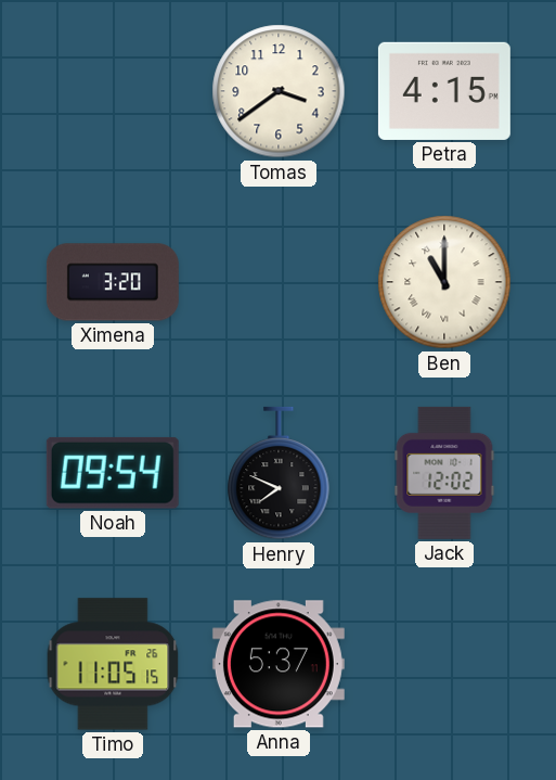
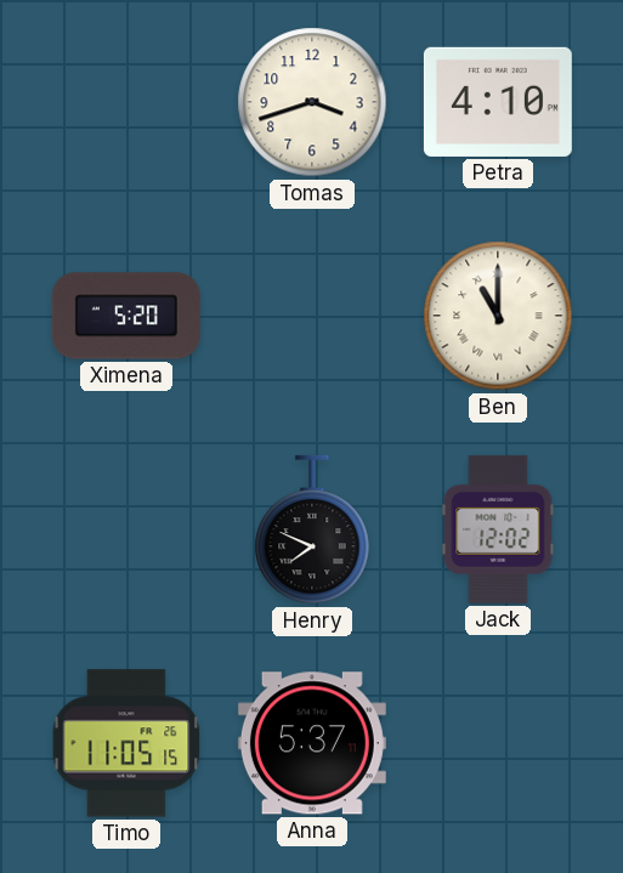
Tomas: 3:39 -> 3:42 (312, 102)
Petra: 4:15 -> 4:10 (498, 102)
Ximena: 3:20 -> 5:20 (126, 316)
Noah: 09:54 -> none (113, 473)
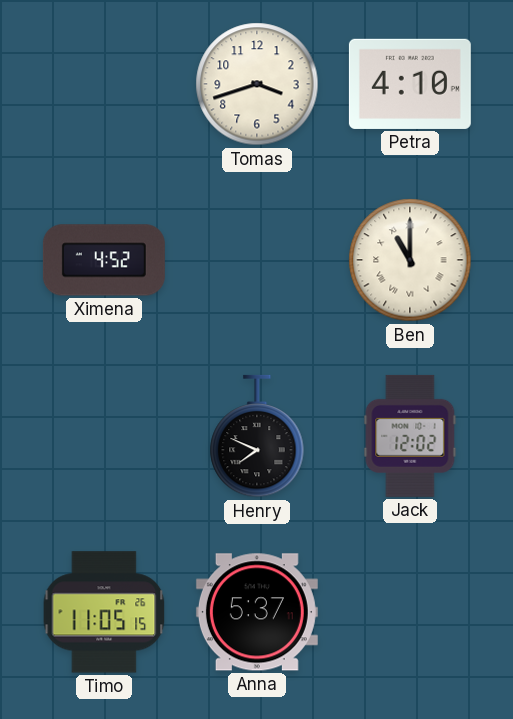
Ximena: 5:20 -> 4:52 (104, 260)
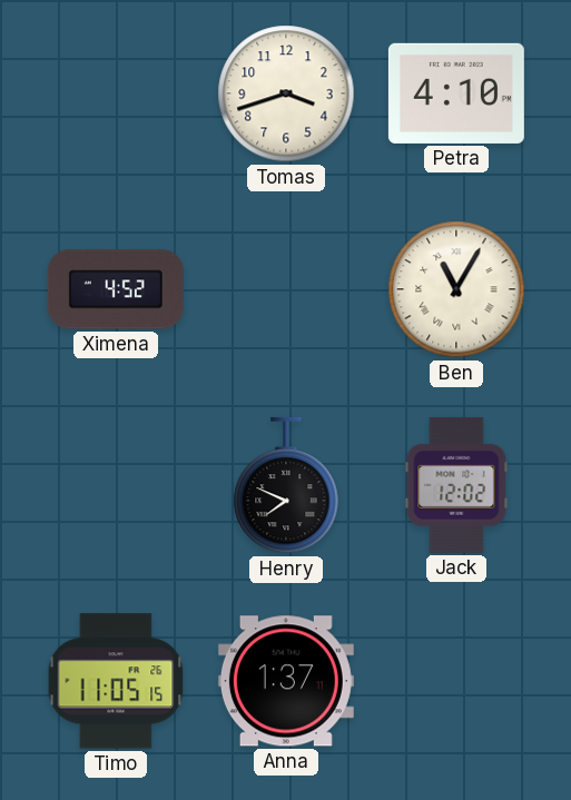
Ben: 11:00 -> 11:05 (456, 289)
Anna: 5:37 -> 1:37 (286, 681)
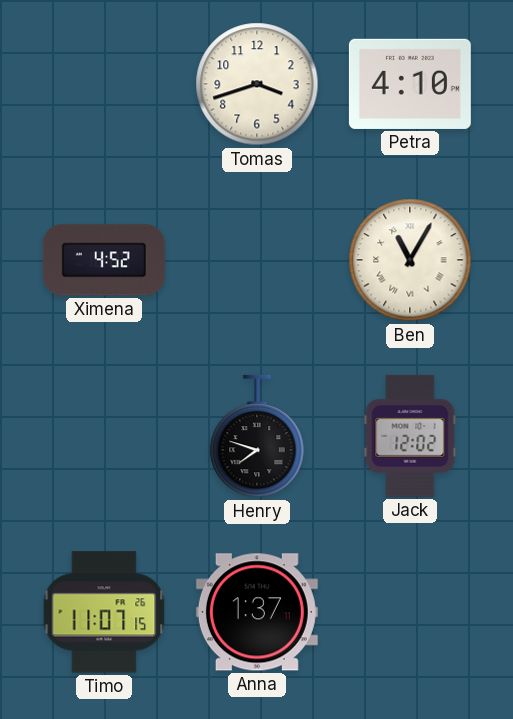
Henry: 7:49 -> 7:48 (257, 436)
Timo: 11:05 -> 11:07 (104, 612)
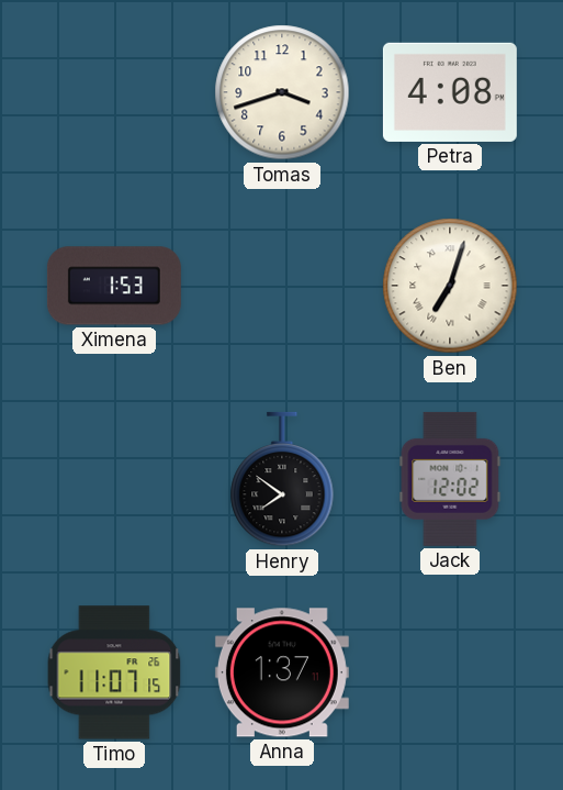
Petra: 4:10 -> 4:08 (450, 92)
Ximena: 4:52 -> 1:53 (114, 286)
Ben: 11:05 -> 7:03 (450, 286)
Henry: 7:48 -> 7:51 (282, 479)
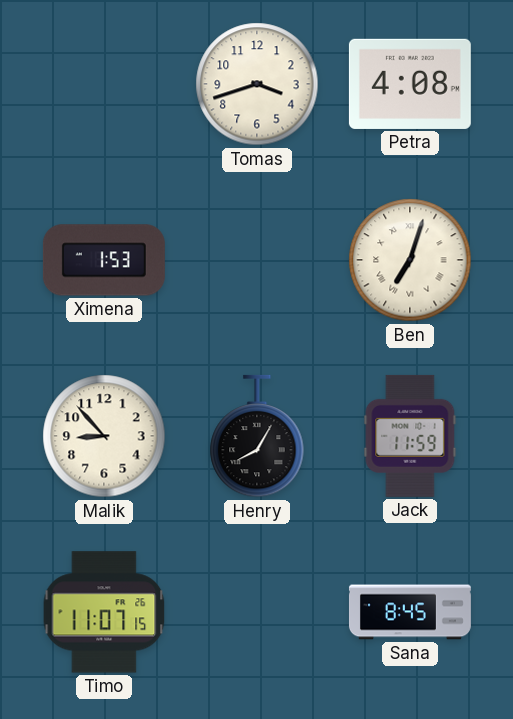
Malik: none -> 8:53 (104, 436)
Henry: 7:51 -> 8:05 (257, 436)
Jack: 12:02 -> 11:59 (410, 436)
Anna: 1:37 -> none (282, 672)
Sana: none -> 8:45 (410, 612)
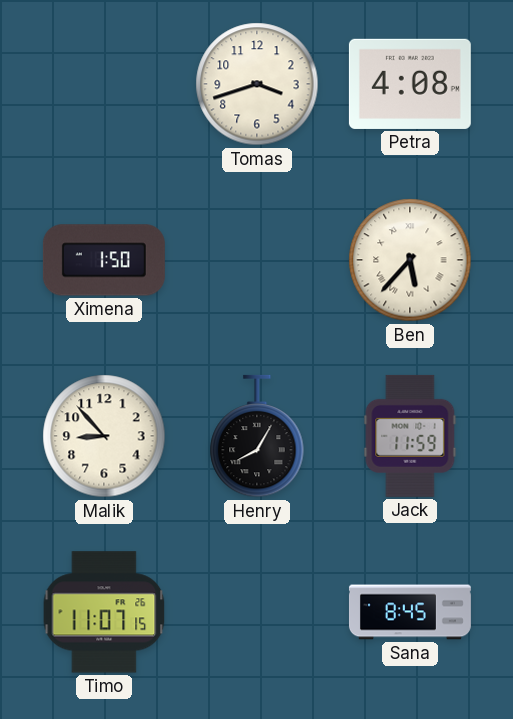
Ximena: 1:53 -> 1:50 (104, 260)
Ben: 7:03 -> 5:37 (410, 260)
